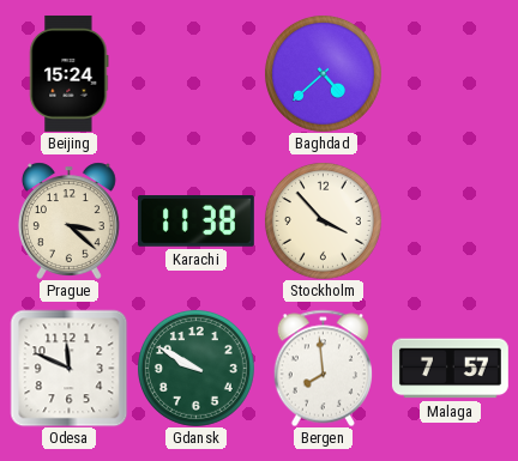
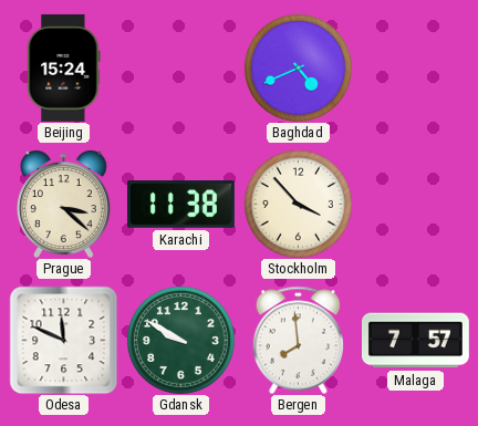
Baghdad: 4:38 -> 4:41 (298, 67)
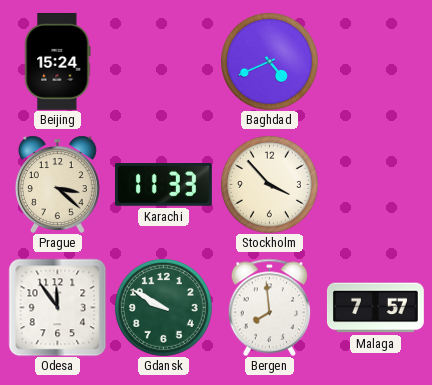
Karachi: 11:38 -> 11:33 (163, 185)
Odesa: 11:49 -> 11:54 (57, 307)
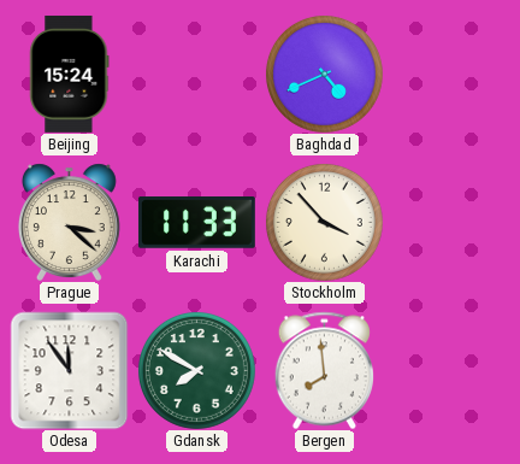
Gdansk: 9:50 -> 7:50 (196, 370)
Malaga: 7:57 -> none (376, 308)
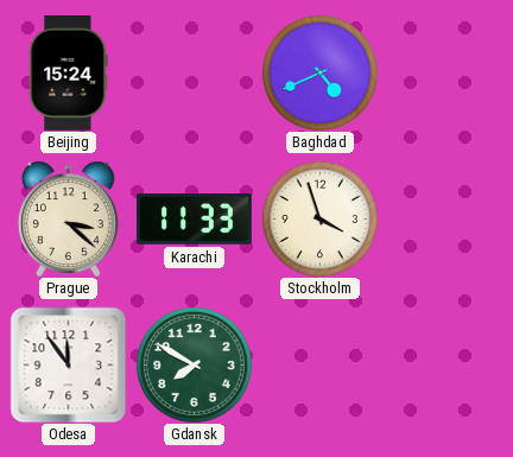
Stockholm: 3:53 -> 3:57 (319, 218)
Bergen: 7:59 -> none (324, 370)
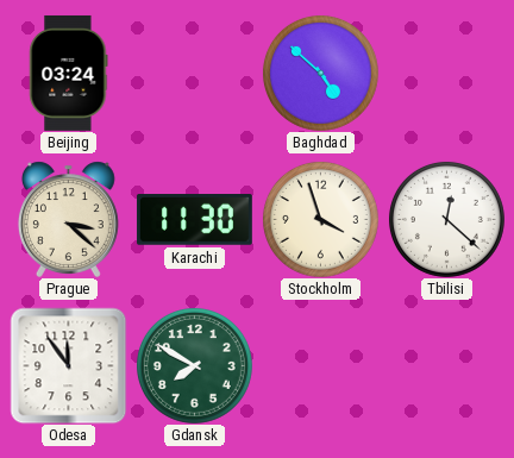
Beijing: 15:24 -> 03:24 (69, 73)
Baghdad: 4:41 -> 4:52 (320, 73)
Karachi: 11:33 -> 11:30 (194, 220)
Tbilisi: none -> 12:22 (446, 219)
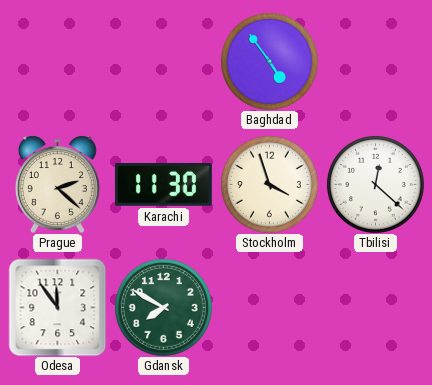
Beijing: 03:24 -> none (69, 73)
Baghdad: 4:52 -> 4:54 (269, 61)
Prague: 3:22 -> 2:22 (57, 184)
